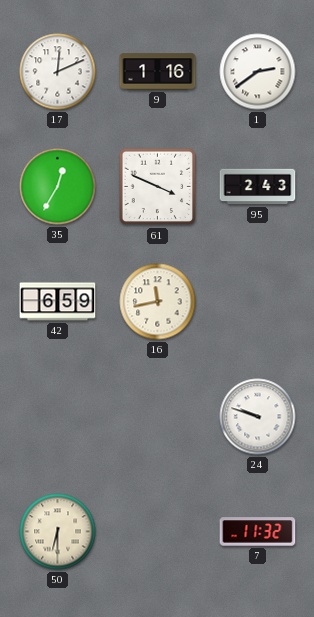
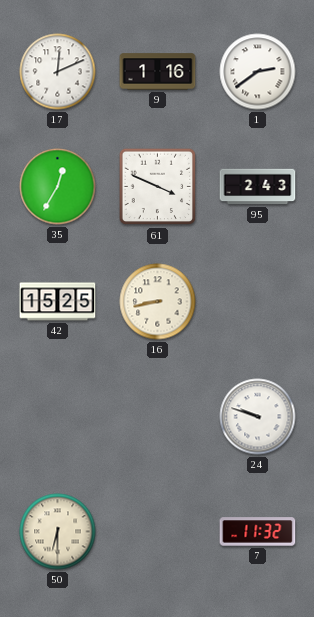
42: 6:59 -> 15:25 (58, 302)
16: 11:43 -> 8:43 (158, 302)
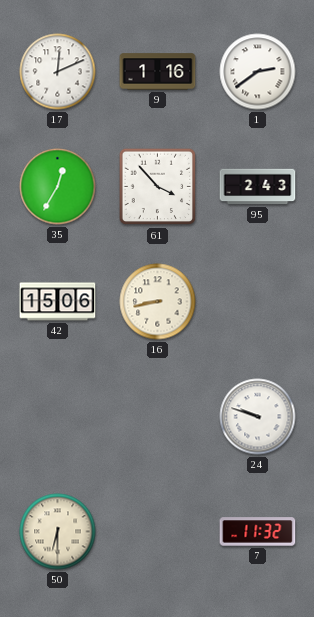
61: 3:49 -> 3:53 (158, 187)
42: 15:25 -> 15:06 (58, 302)
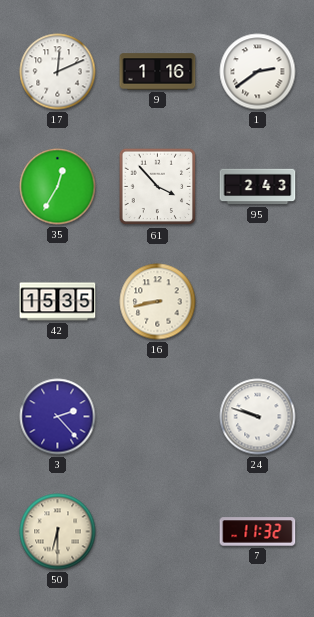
42: 15:06 -> 15:35 (58, 302)
3: none -> 2:23 (58, 417)
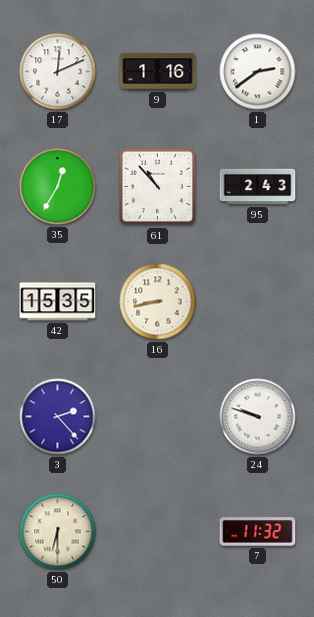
61: 3:53 -> 10:53 (158, 187)
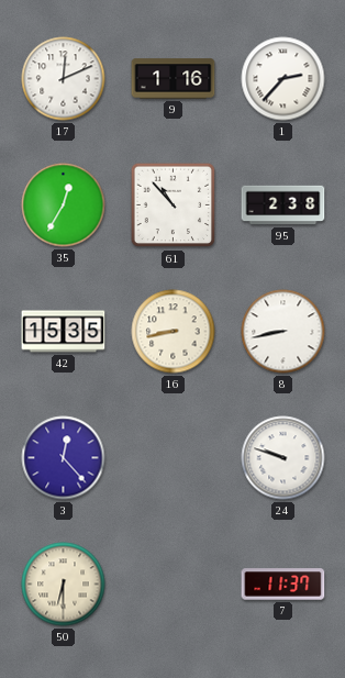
1: 2:39 -> 2:37 (283, 79)
95: 2:43 -> 2:38 (283, 205)
8: none -> 8:43 (283, 332)
3: 2:23 -> 12:23 (64, 458)
7: 11:32 -> 11:37 (283, 585)
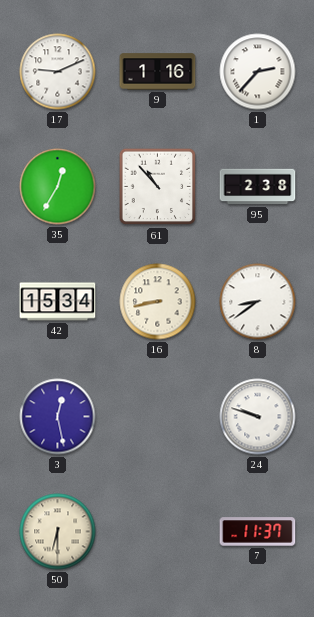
17: 12:11 -> 9:11 (58, 72)
42: 15:35 -> 15:34 (58, 302)
8: 8:43 -> 8:39 (258, 302)
3: 12:23 -> 12:28 (58, 417)
